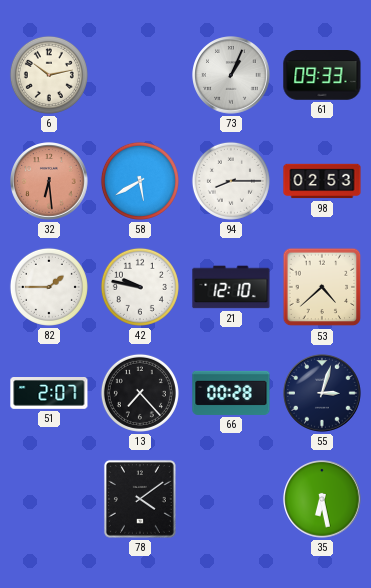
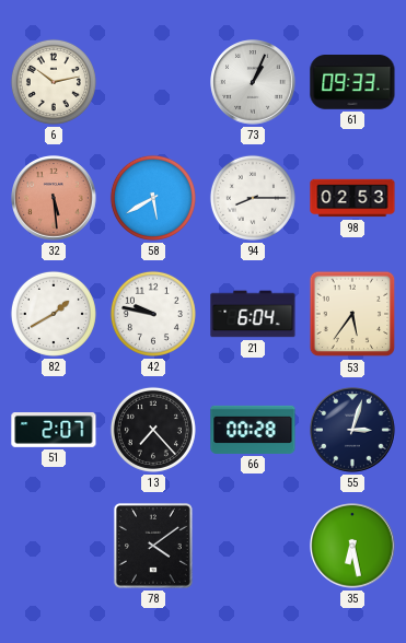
32: 6:29 -> 5:29 (54, 198)
82: 1:45 -> 1:40 (54, 314)
21: 12:10 -> 6:04 (253, 314)
53: 4:38 -> 5:36 (352, 314)
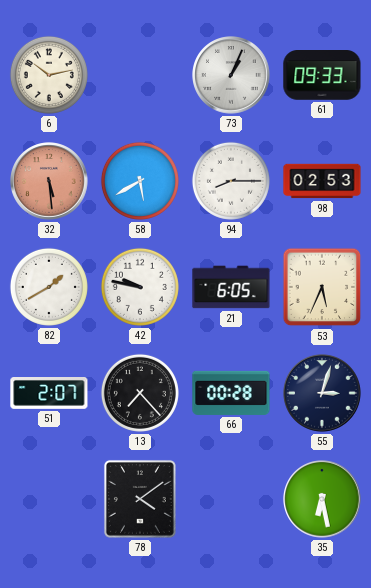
21: 6:04 -> 6:05 (231, 287)
53: 5:36 -> 5:34 (322, 287)
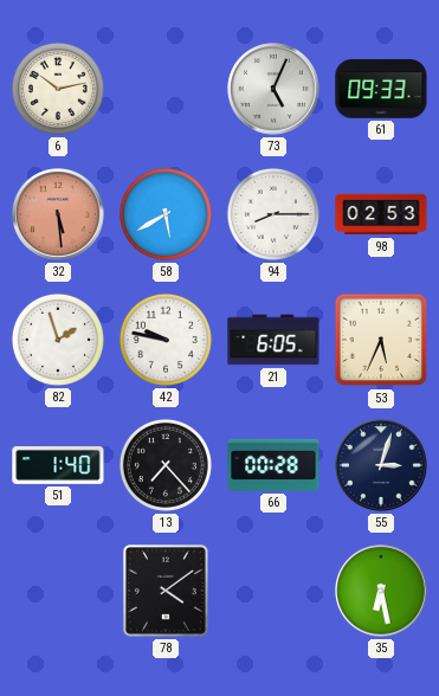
73: 1:04 -> 5:04 (273, 89)
82: 1:40 -> 1:57 (58, 340)
51: 2:07 -> 1:40 (58, 466)
